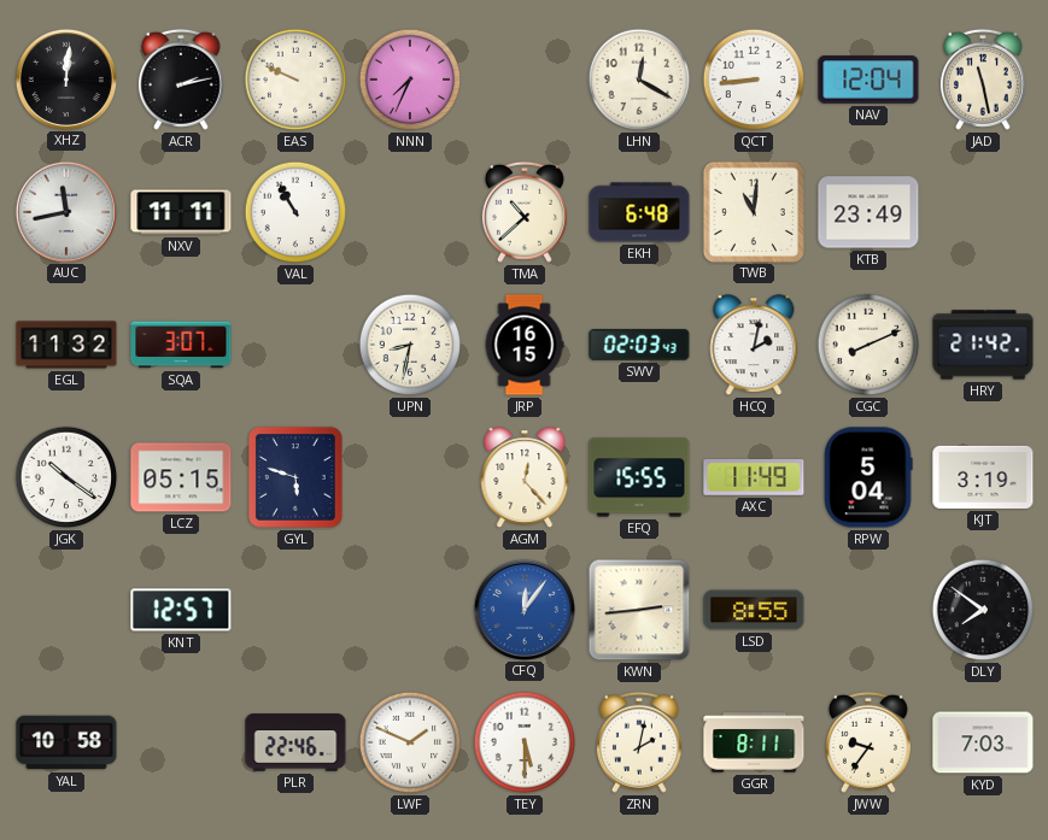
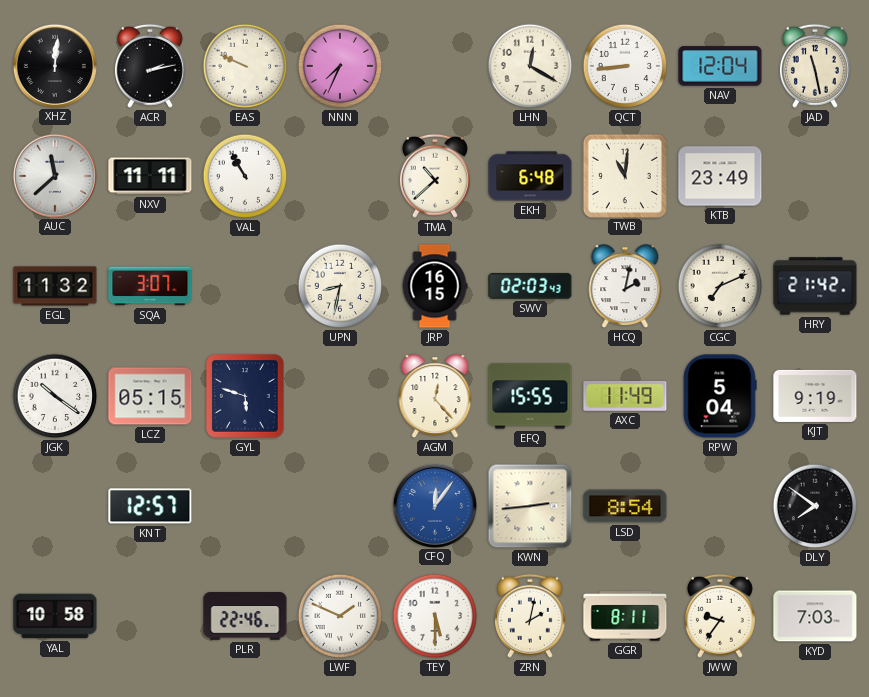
AUC: 11:43 -> 11:38 (54, 175)
CGC: 8:11 -> 7:11 (720, 286)
KJT: 3:19 -> 9:19 (815, 396)
LSD: 8:55 -> 8:54 (625, 506)
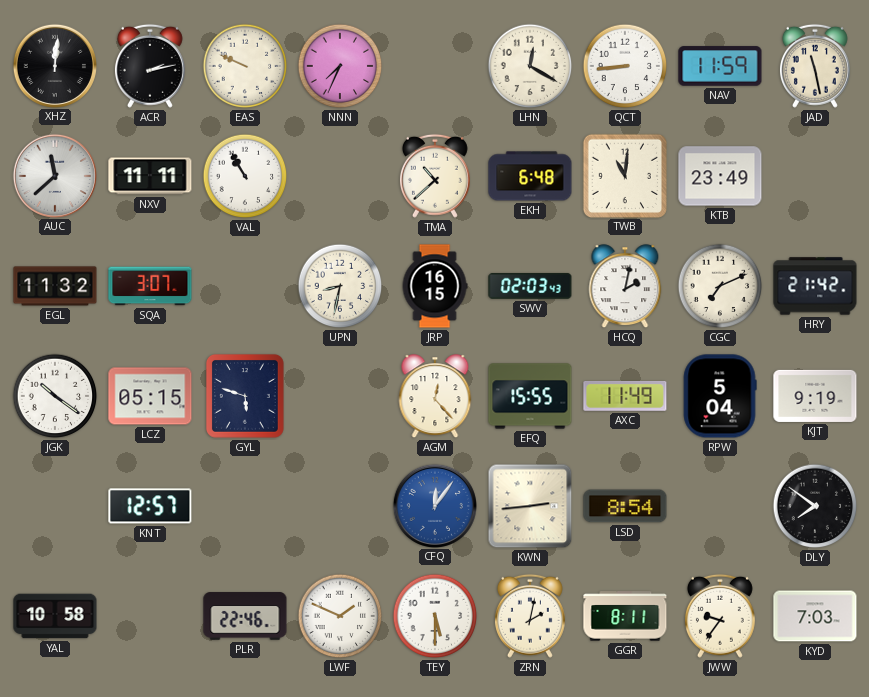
NAV: 12:04 -> 11:59 (720, 66)
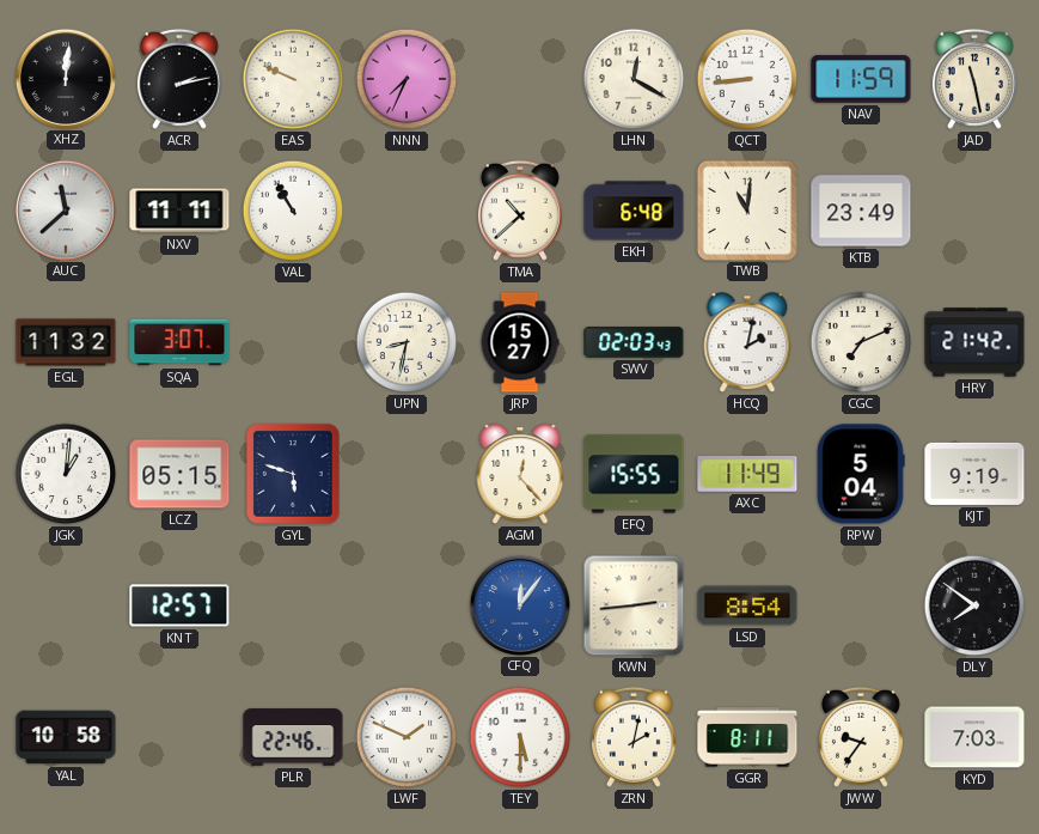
JRP: 16:15 -> 15:27 (520, 342)
JGK: 10:21 -> 1:01 (66, 474)
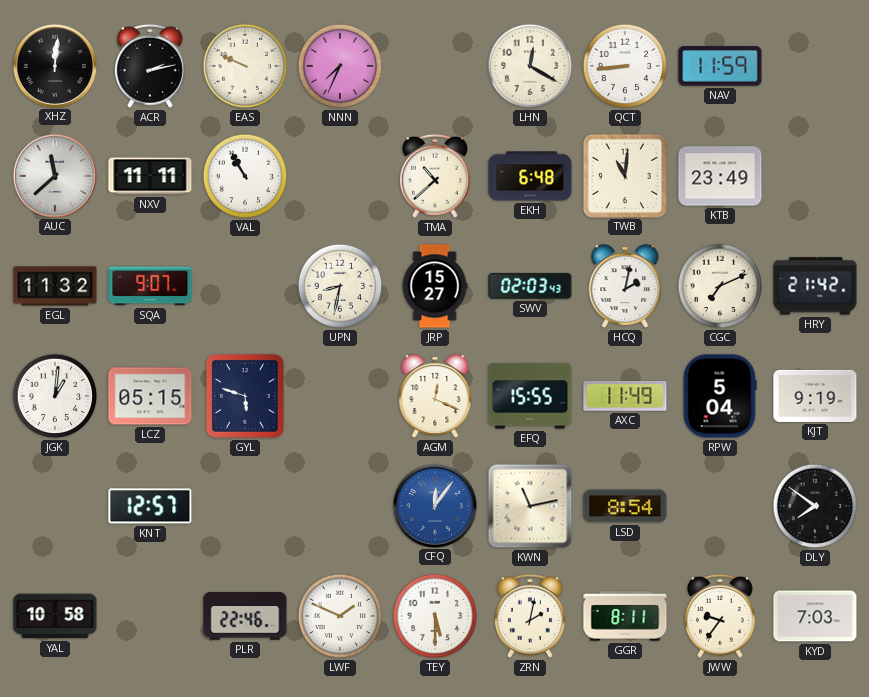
JAD: 11:28 -> none (974, 79)
SQA: 3:07 -> 9:07 (150, 286)
AGM: 12:23 -> 12:19 (435, 397)
KWN: 2:44 -> 11:13 (530, 506)
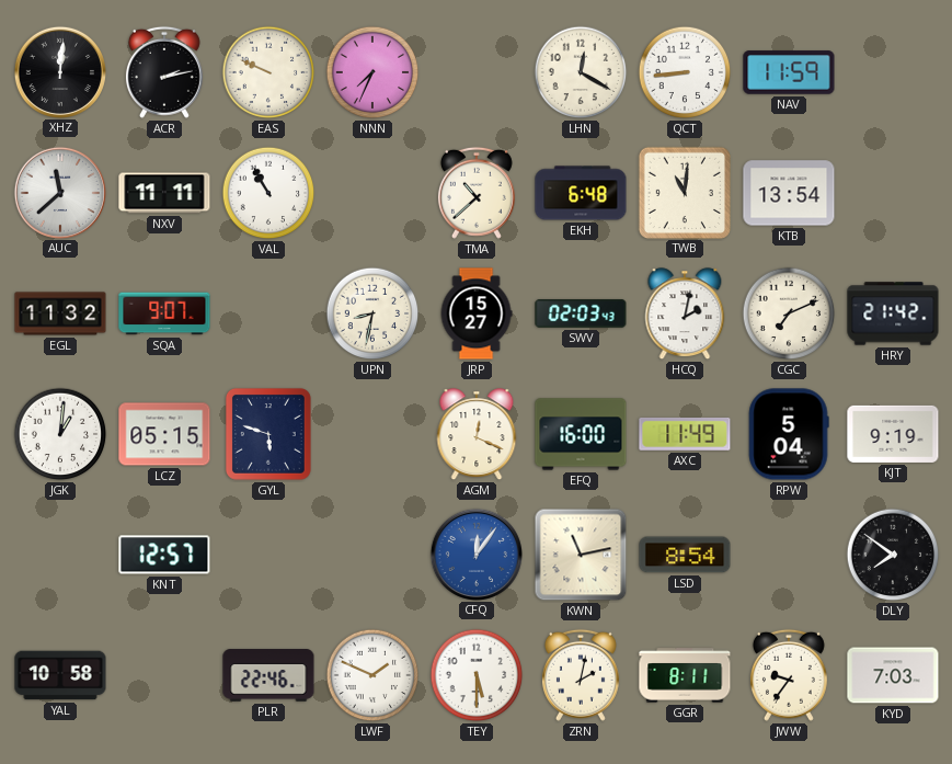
KTB: 23:49 -> 13:54 (789, 193)
EFQ: 15:55 -> 16:00 (581, 434)
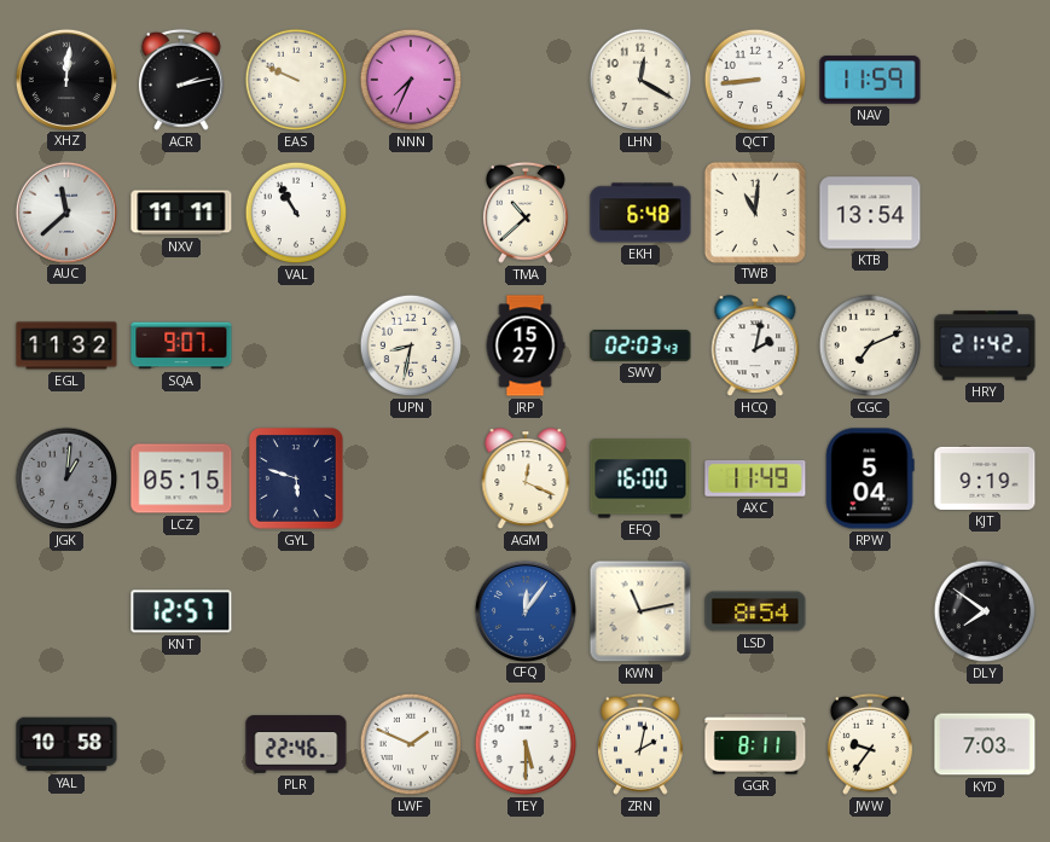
JGK dial: white -> grey (66, 478)
